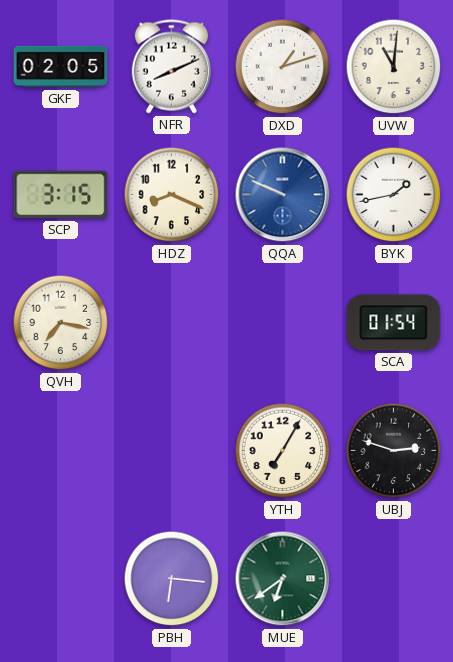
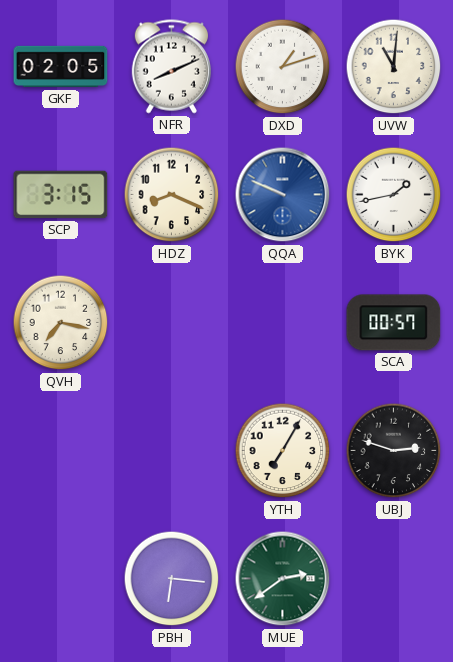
SCA: 01:54 -> 00:57 (394, 323)
MUE: 6:39 -> 2:39 (283, 579)
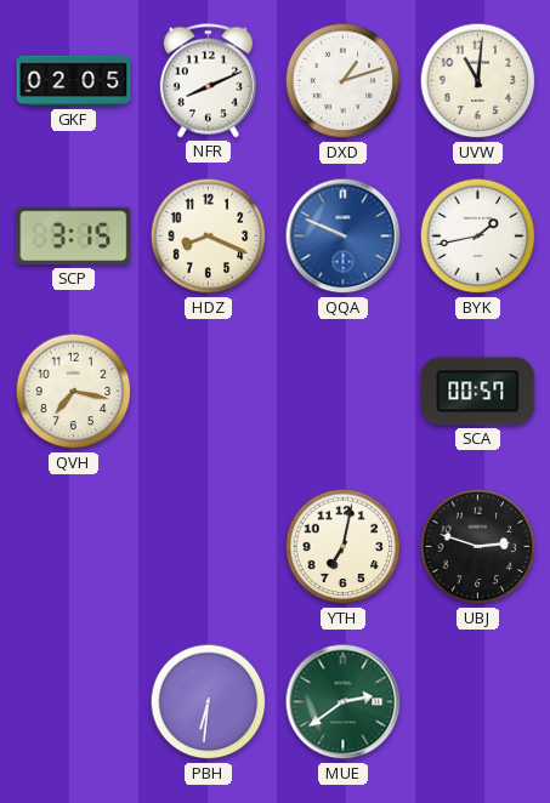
YTH: 7:05 -> 7:02 (344, 547)
PBH: 6:16 -> 6:31 (209, 702)
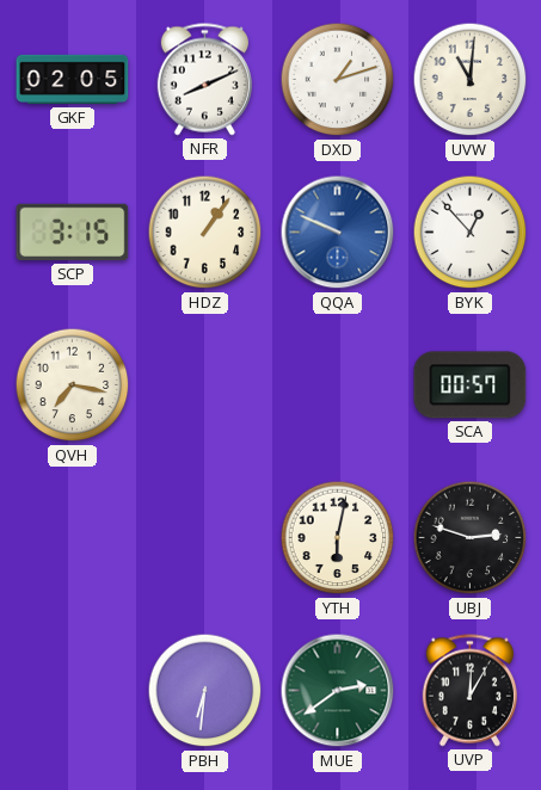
HDZ: 8:19 -> 1:06 (205, 233)
BYK: 1:43 -> 12:53 (471, 233)
YTH: 7:02 -> 6:02 (338, 538)
UVP: none -> 12:05 (469, 691)
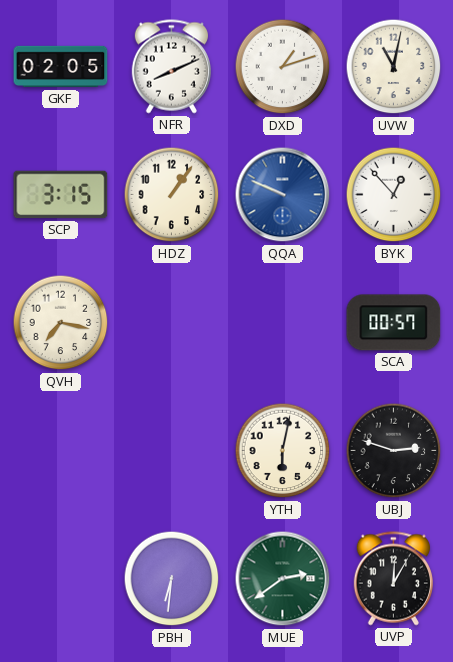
UVW: 11:01 -> 11:02 (394, 67)
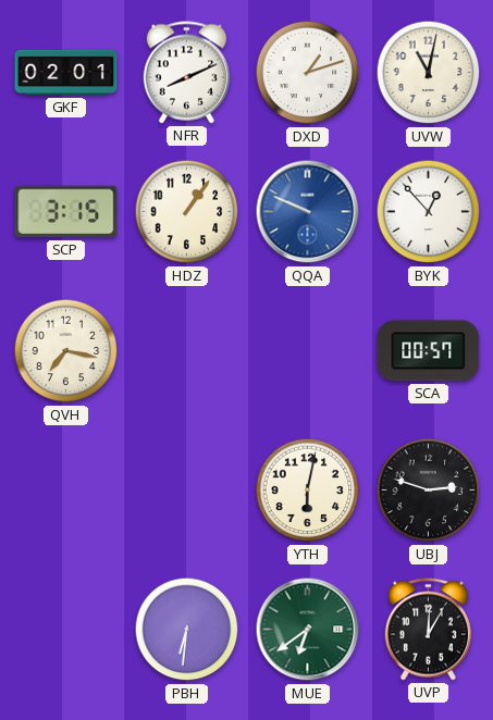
GKF: 02:05 -> 02:01 (66, 73)
MUE: 2:39 -> 6:39 (308, 630)
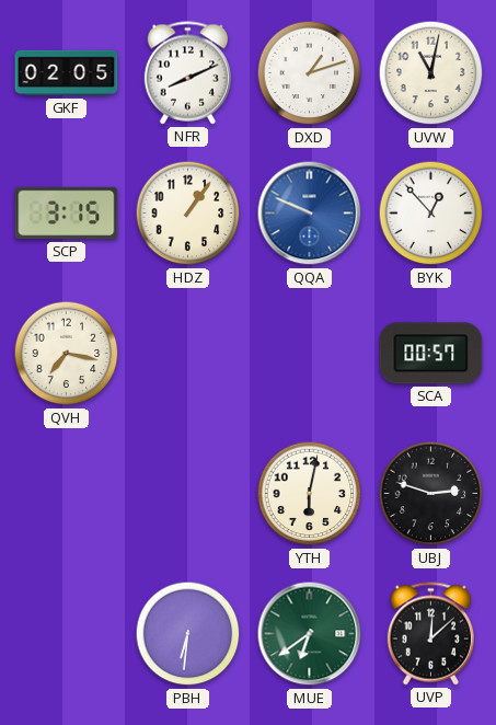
GKF: 02:01 -> 02:05 (67, 73)
UVP: 12:05 -> 12:08 (430, 634)
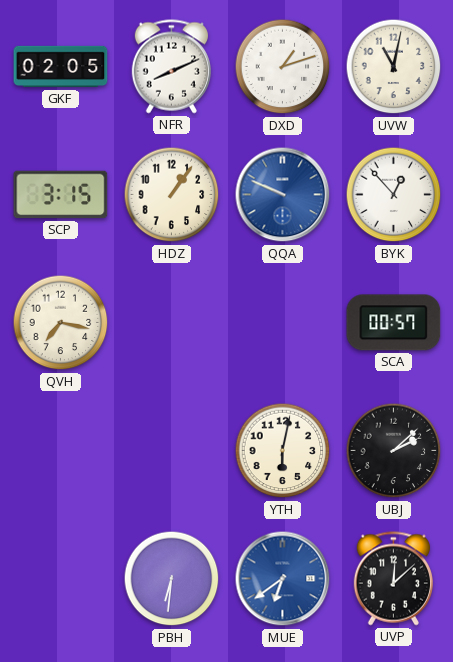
UBJ: 2:48 -> 2:08 (394, 451)
MUE dial: green -> blue (283, 579)
